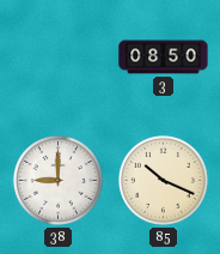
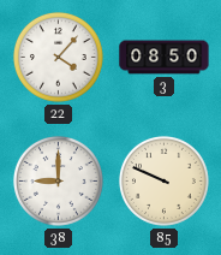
22: none -> 4:07 (58, 57)
85: 10:19 -> 9:49 (163, 180)
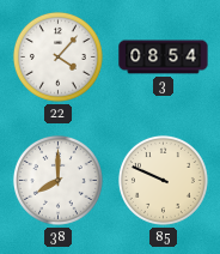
3: 08:50 -> 08:54 (164, 58)
38: 9:00 -> 8:00 (57, 180)
